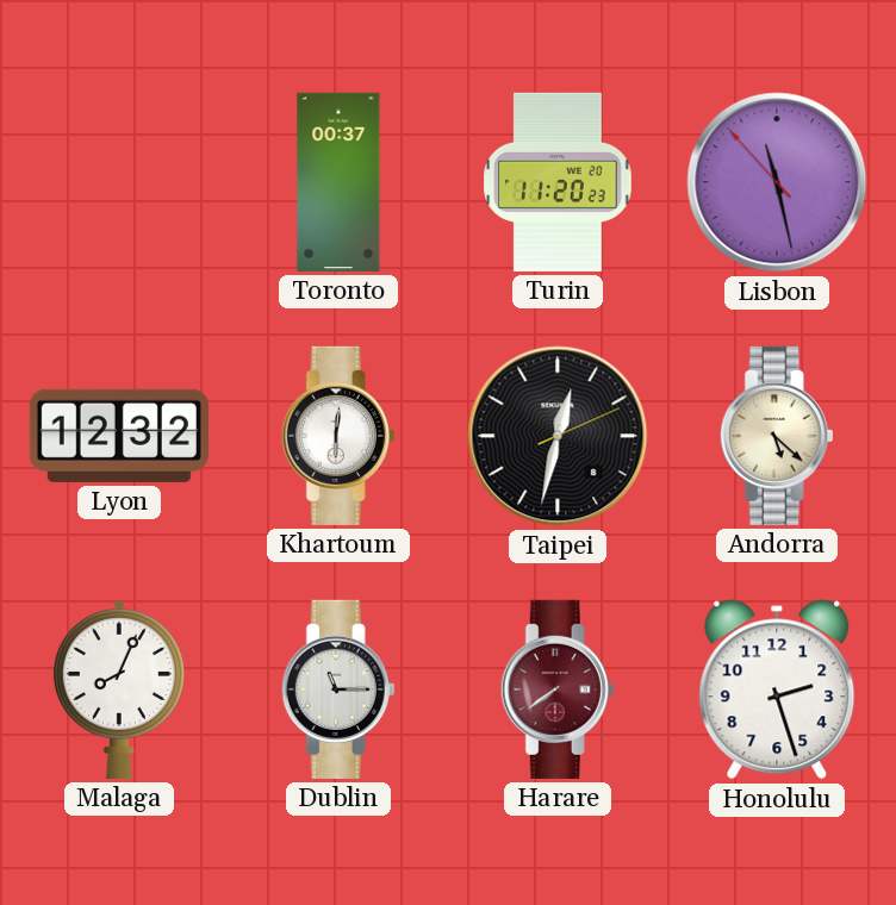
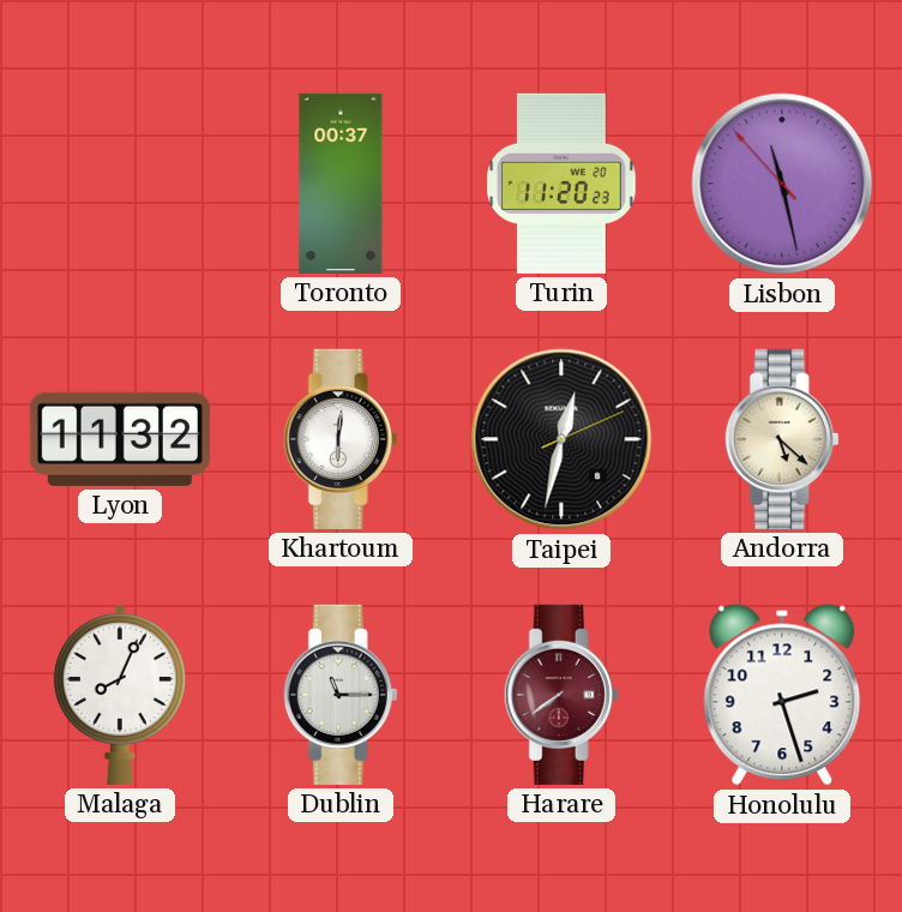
Lyon: 12:32 -> 11:32 (120, 439)
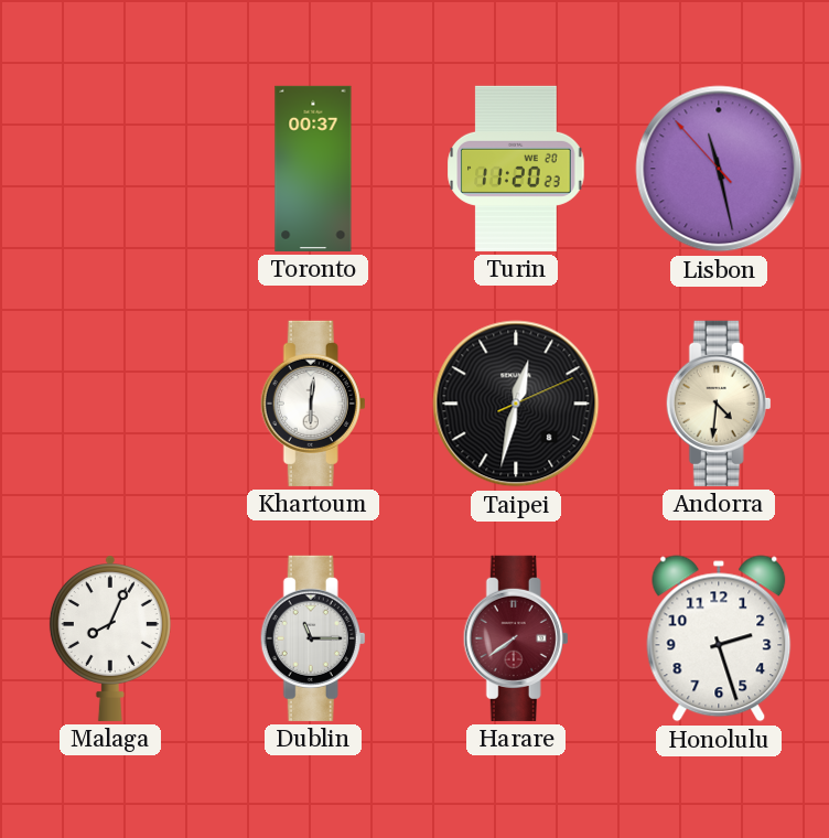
Lyon: 11:32 -> none (120, 439)
Andorra: 5:22 -> 4:31 (719, 404)
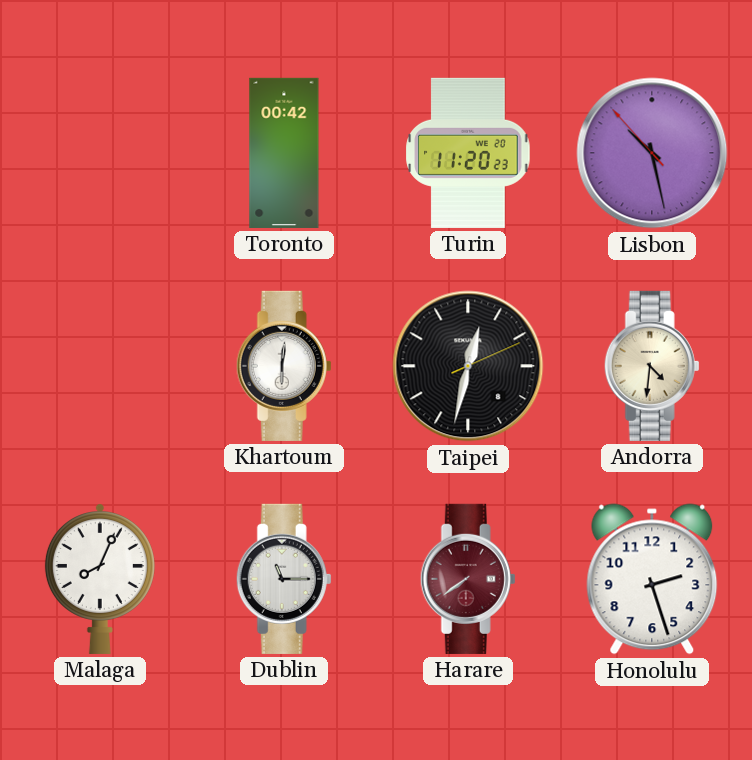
Toronto: 00:37 -> 00:42 (284, 153)
Lisbon: 11:27 -> 10:27 (652, 153)
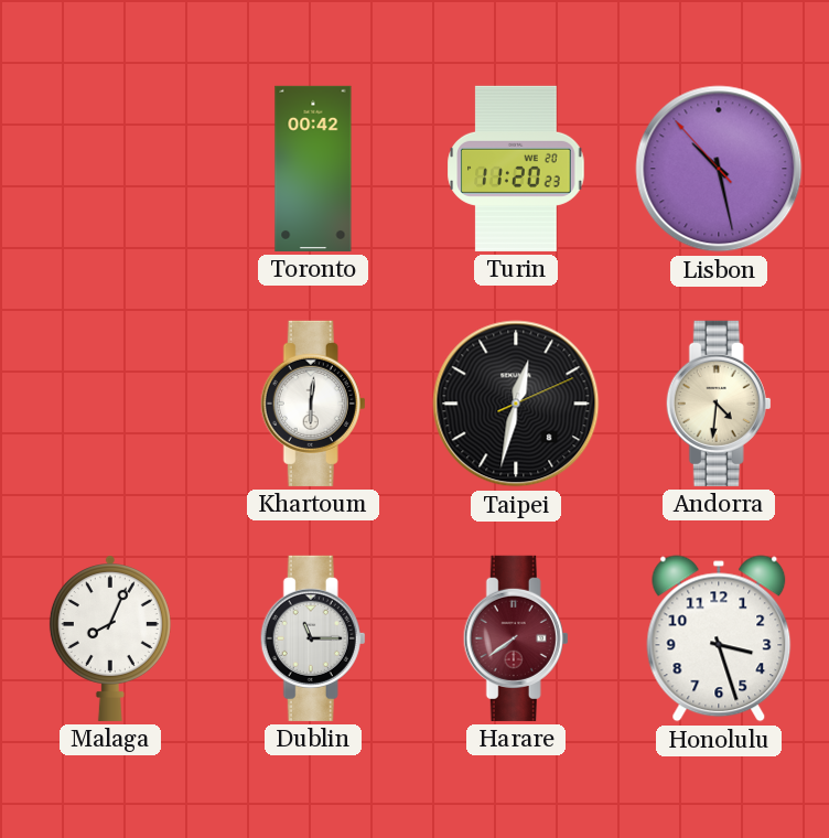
Honolulu: 2:27 -> 3:27 (719, 638)
